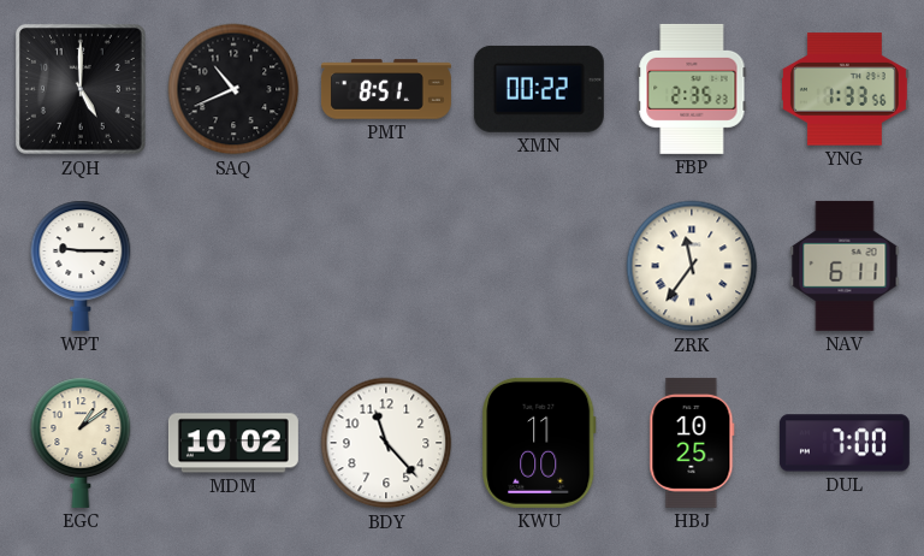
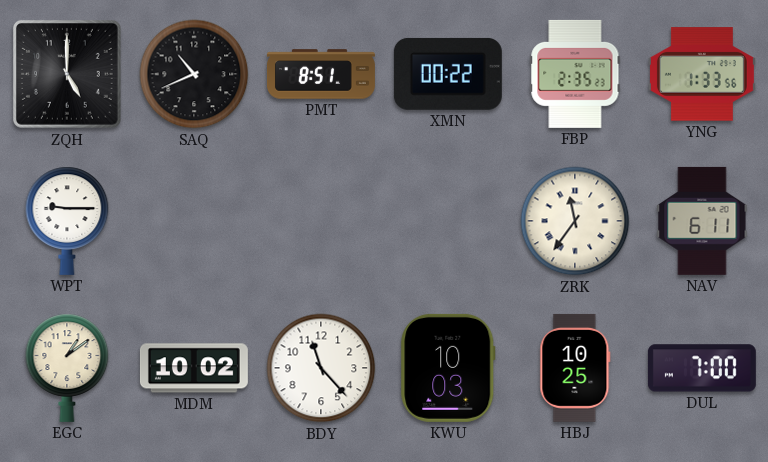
KWU: 11:00 -> 10:03 (448, 368)
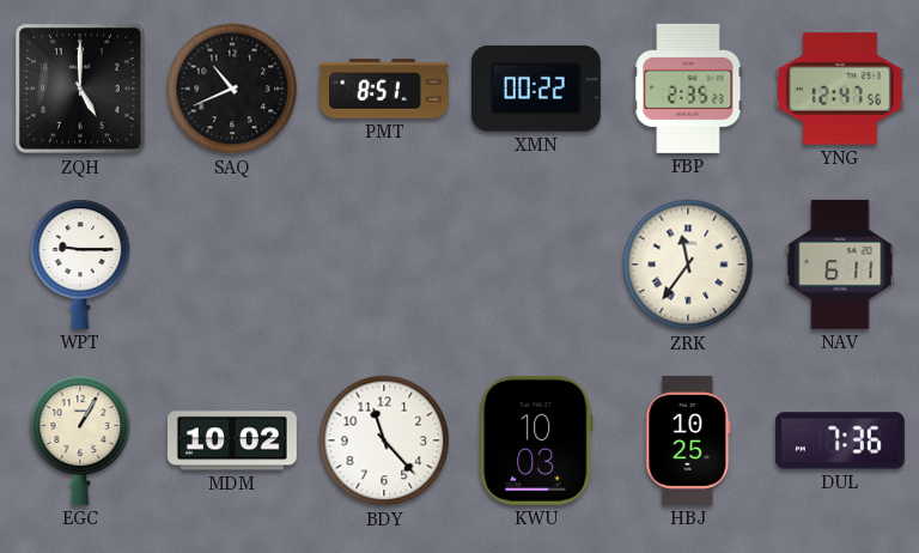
YNG: 1:33 -> 12:47 (840, 89)
EGC: 1:09 -> 1:05 (80, 440)
DUL: 7:00 -> 7:36 (840, 440)
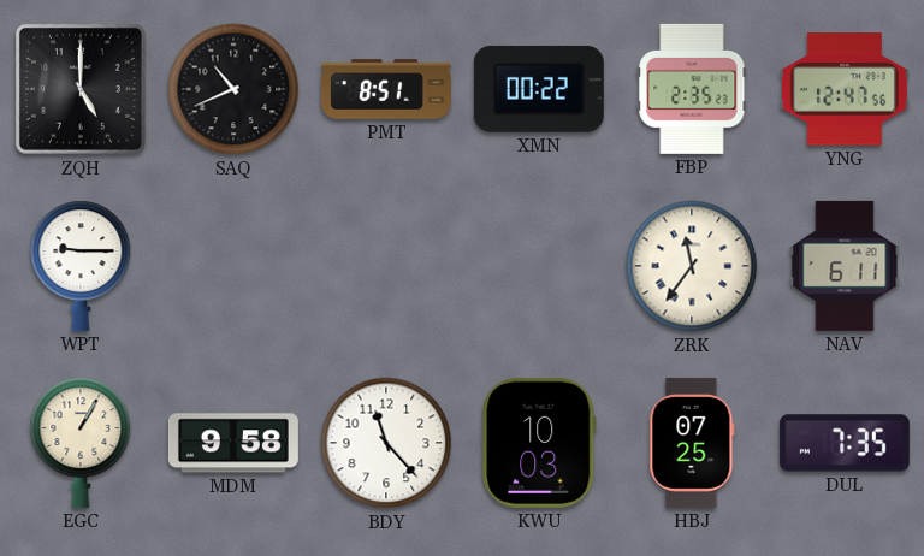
MDM: 10:02 -> 9:58 (233, 443)
HBJ: 10:25 -> 07:25 (692, 443)
DUL: 7:36 -> 7:35 (845, 443)
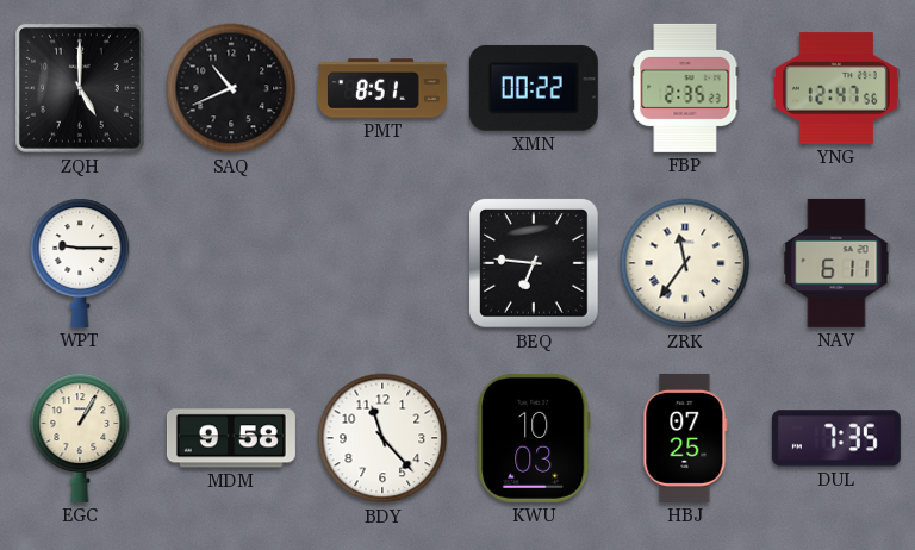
BEQ: none -> 6:46 (535, 264)
